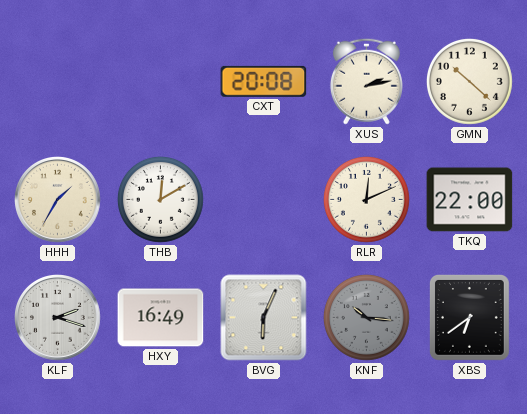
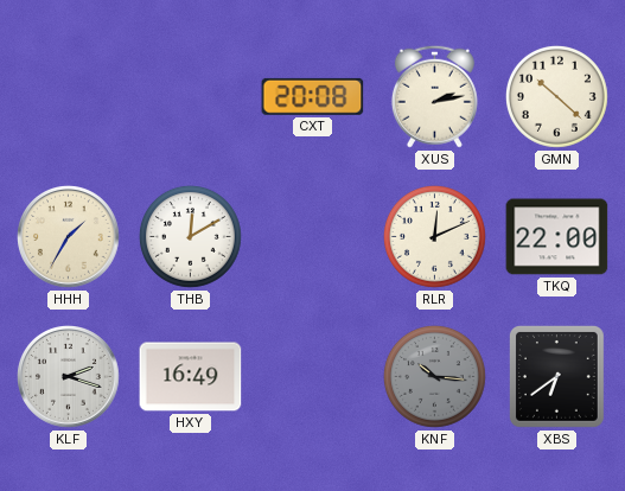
BVG: 6:04 -> none (264, 318)
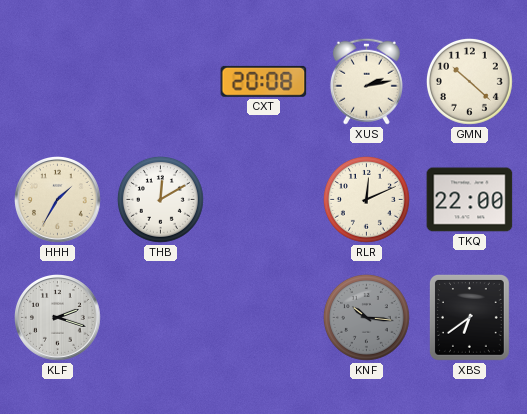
HXY: 16:49 -> none (191, 377)
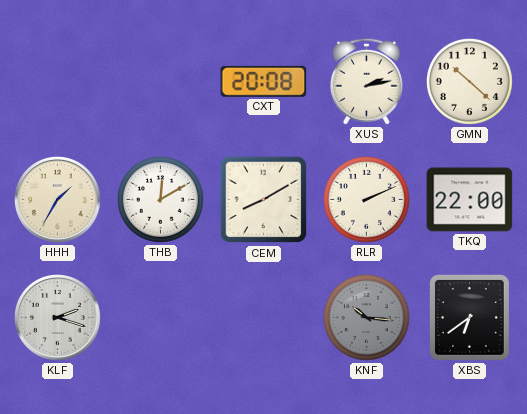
CEM: none -> 8:10 (264, 200)
RLR: 12:11 -> 2:11 (366, 199)
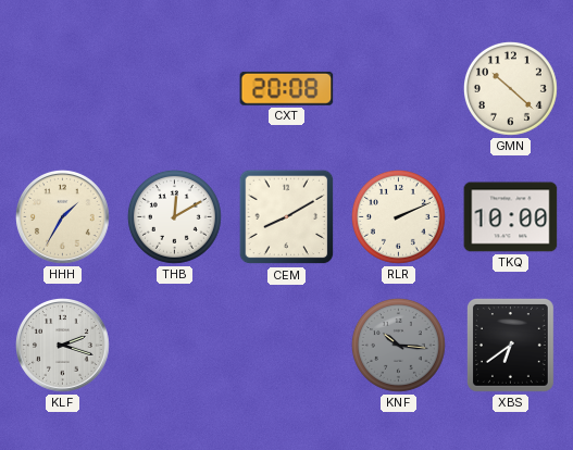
XUS: 2:13 -> none (366, 81)
TKQ: 22:00 -> 10:00 (511, 217)
